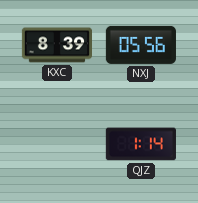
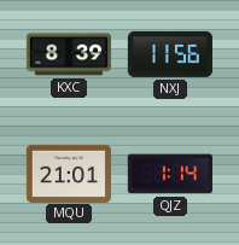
NXJ: 05:56 -> 11:56 (170, 54)
MQU: none -> 21:01 (69, 173)
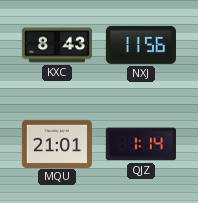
KXC: 8:39 -> 8:43 (56, 45)
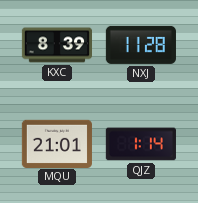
KXC: 8:43 -> 8:39 (56, 45)
NXJ: 11:56 -> 11:28 (141, 45)
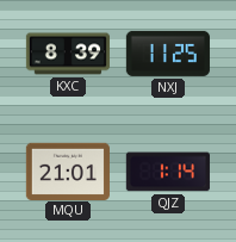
NXJ: 11:28 -> 11:25 (168, 54)
